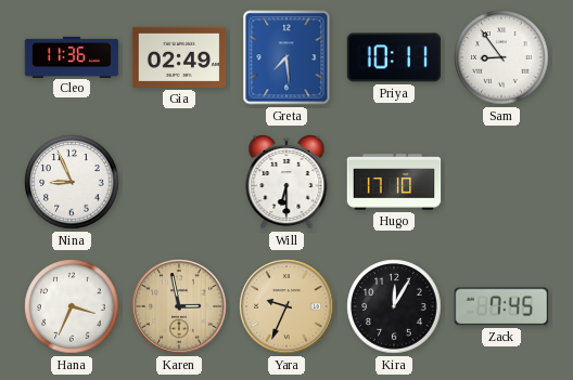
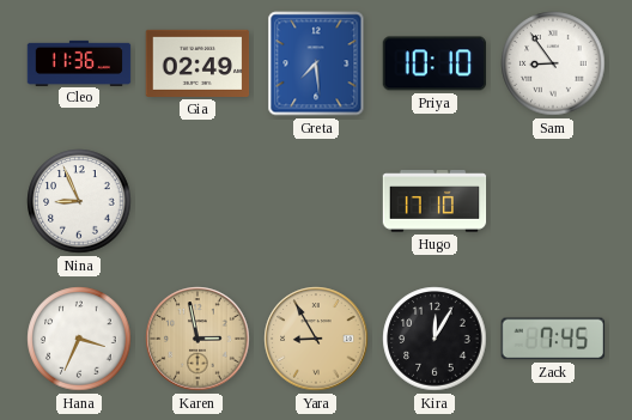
Priya: 10:11 -> 10:10 (434, 63)
Will: 6:30 -> none (286, 182)
Yara: 9:34 -> 8:55 (316, 339)
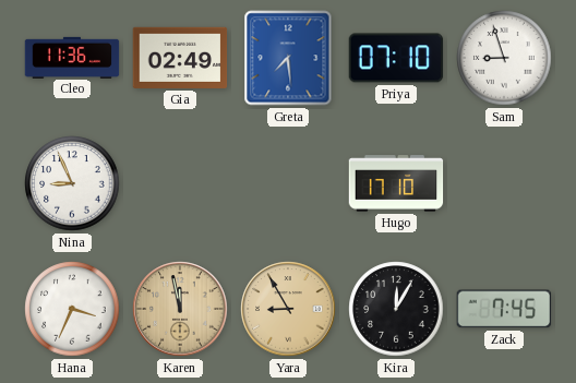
Priya: 10:10 -> 07:10 (396, 58)
Sam: 8:54 -> 8:57 (504, 58)
Karen: 2:58 -> 11:58 (180, 309)
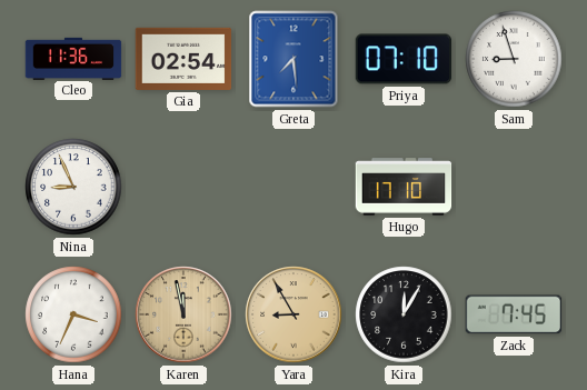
Gia: 02:49 -> 02:54 (183, 59)
